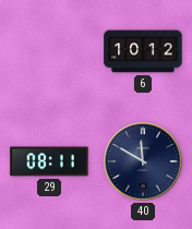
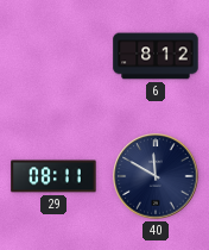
6: 10:12 -> 8:12 (156, 56)
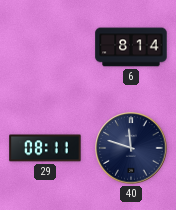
6: 8:12 -> 8:14 (131, 47)
40: 11:50 -> 11:48 (131, 148)
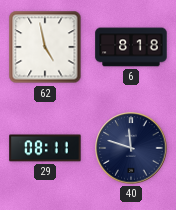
62: none -> 4:58 (45, 47)
6: 8:14 -> 8:18 (131, 47)
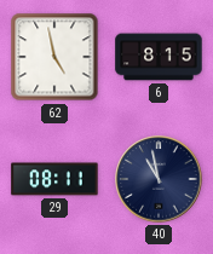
6: 8:18 -> 8:15 (159, 57)
40: 11:48 -> 10:58 (159, 179)
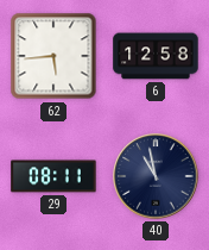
62: 4:58 -> 5:44 (53, 56)
6: 8:15 -> 12:58 (156, 56)
